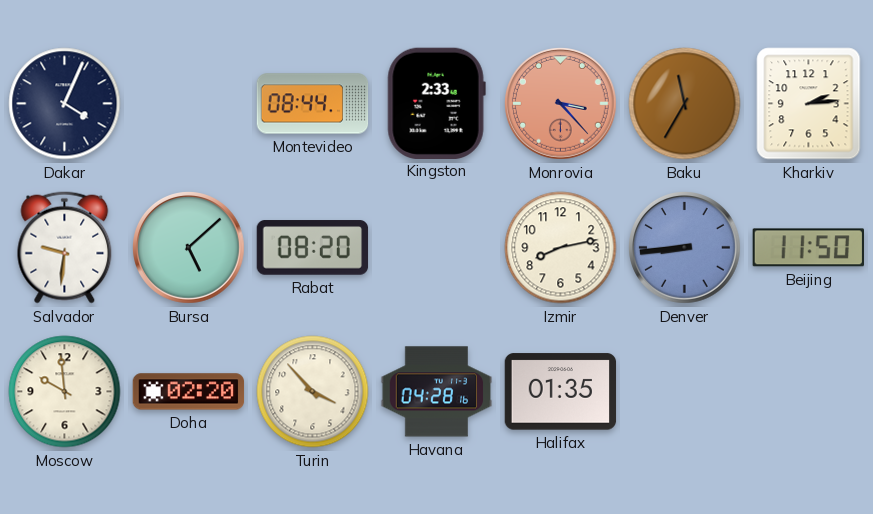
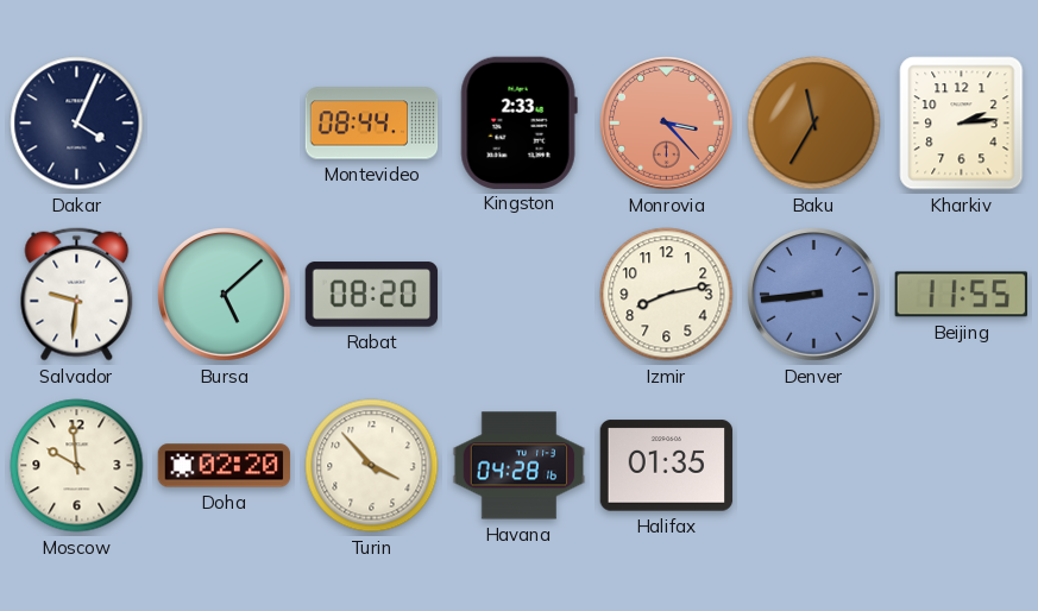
Beijing: 11:50 -> 11:55 (961, 295)
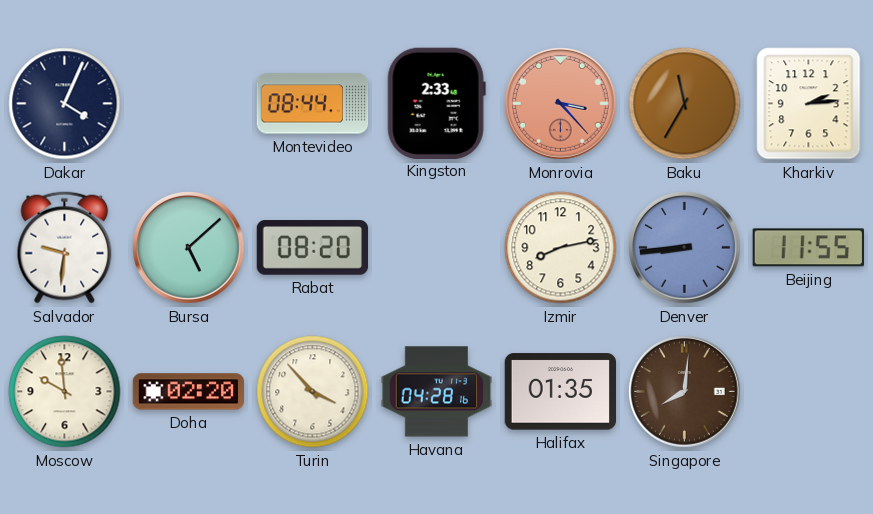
Singapore: none -> 8:01 (685, 392)
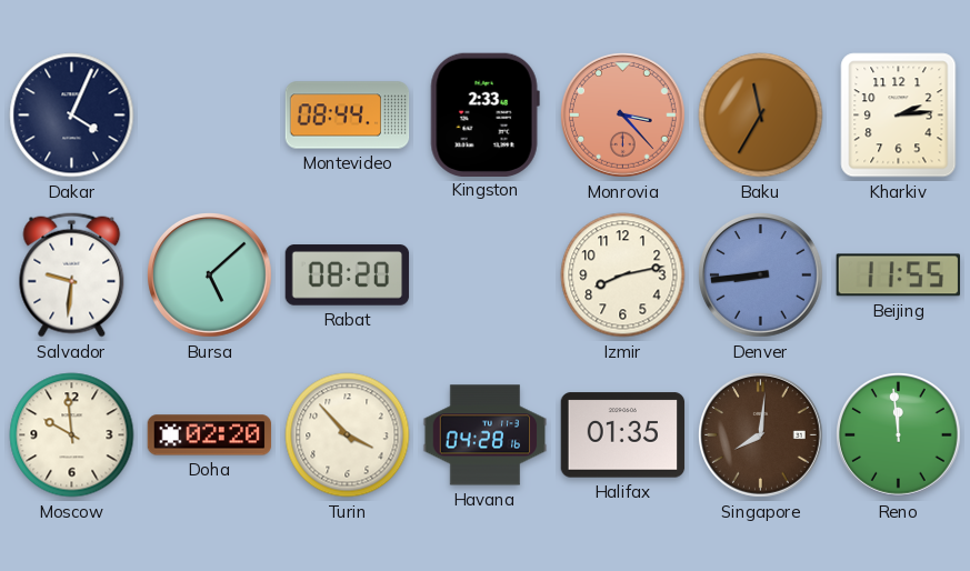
Reno: none -> 11:59 (899, 435)
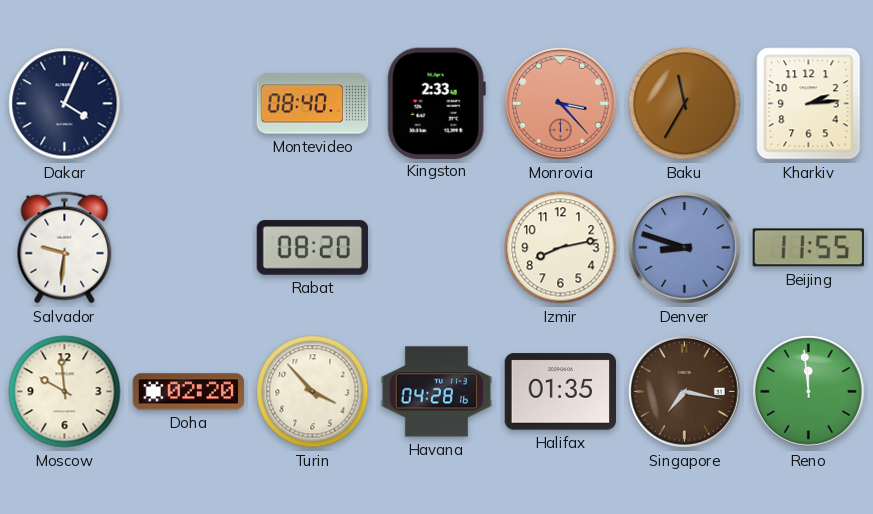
Montevideo: 08:44 -> 08:40 (313, 104)
Bursa: 5:08 -> none (210, 276)
Denver: 8:44 -> 8:48 (685, 248)
Singapore: 8:01 -> 7:17 (685, 392)
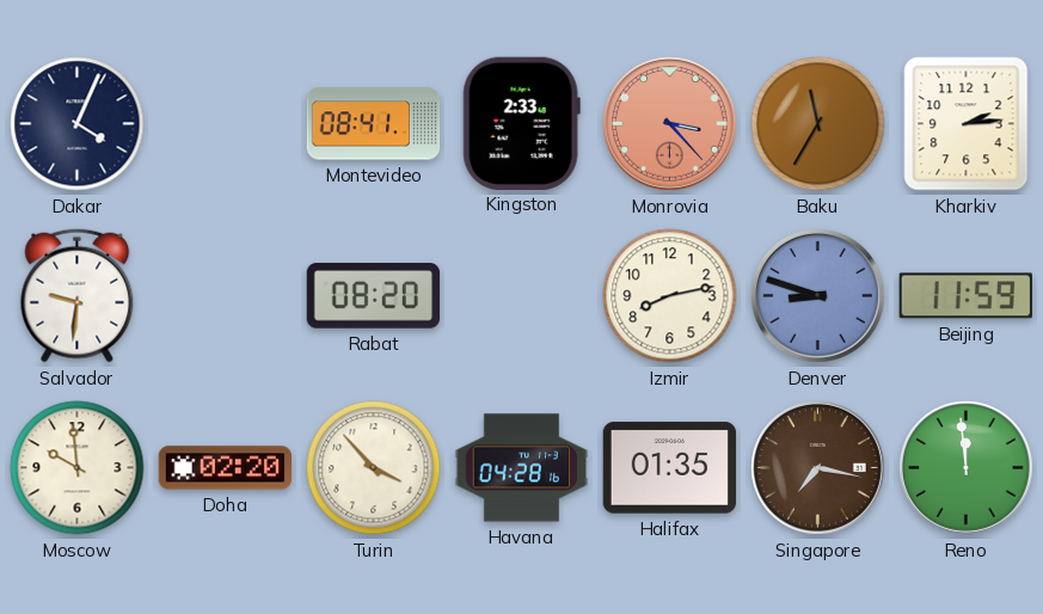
Montevideo: 08:40 -> 08:41 (374, 124)
Beijing: 11:55 -> 11:59 (965, 296)
